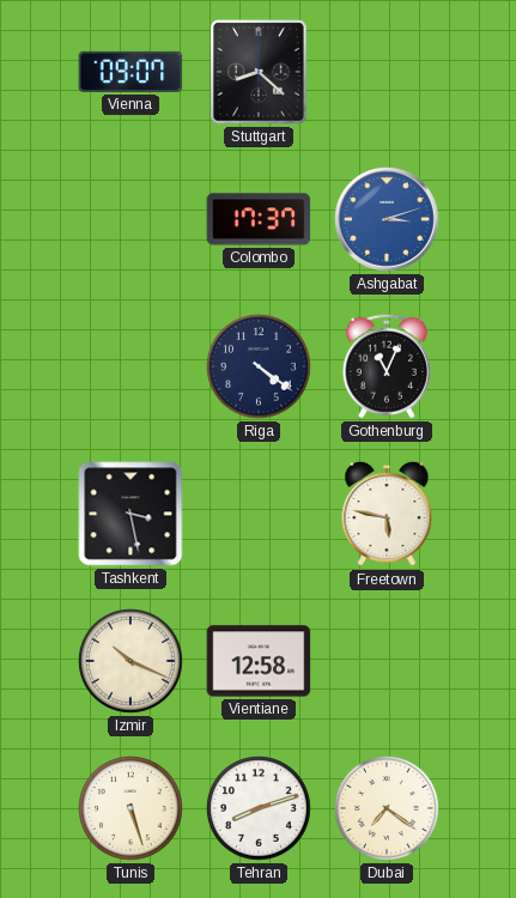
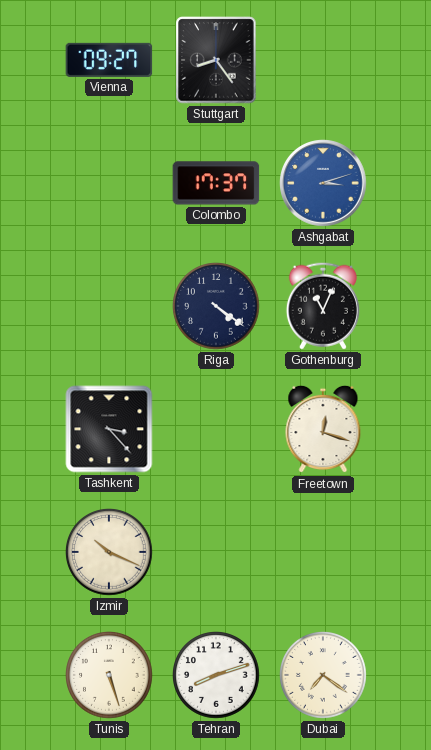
Vienna: 09:07 -> 09:27 (109, 60)
Stuttgart: 8:22 -> 8:24 (216, 60)
Tashkent: 3:28 -> 3:23 (109, 429)
Freetown: 5:47 -> 12:18 (323, 429)
Vientiane: 12:58 -> none (259, 661)
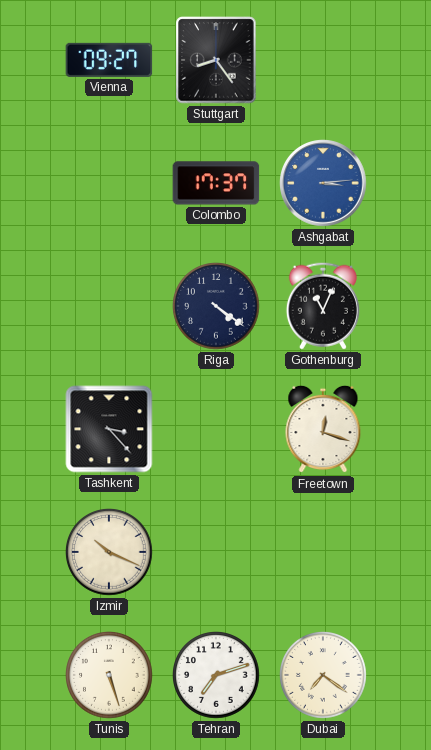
Ashgabat: 3:12 -> 3:14 (323, 183)
Tehran: 8:12 -> 7:12 (217, 676)
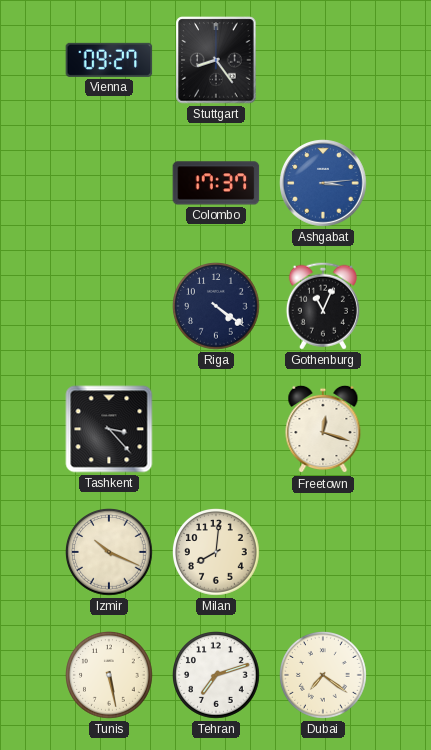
Milan: none -> 8:01 (217, 553)
Tunis: 5:27 -> 5:28 (110, 676)
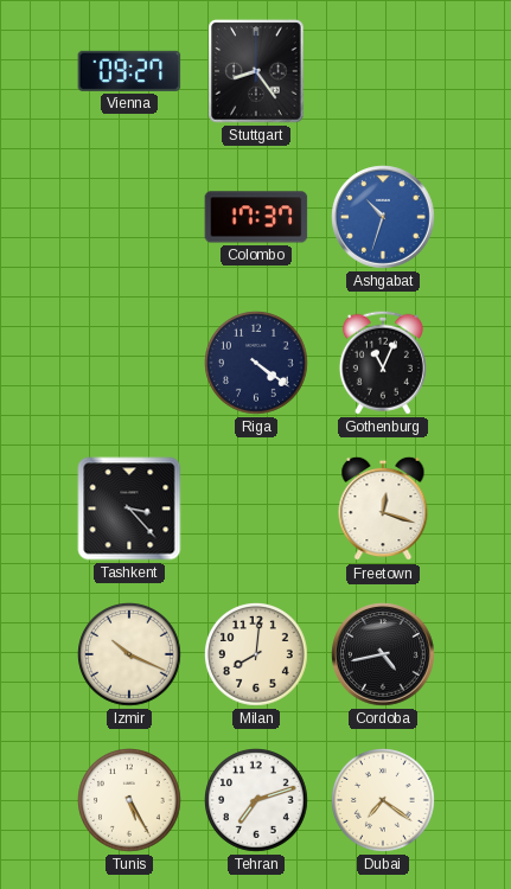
Ashgabat: 3:14 -> 10:33 (383, 217)
Cordoba: none -> 4:43 (383, 654)
Tunis: 5:28 -> 5:25 (130, 801)
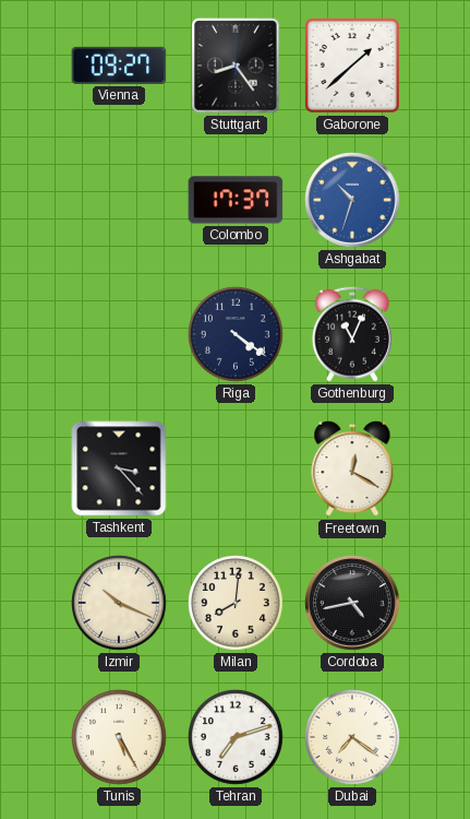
Gaborone: none -> 1:38 (352, 66)
Freetown: 12:18 -> 12:20 (352, 468)
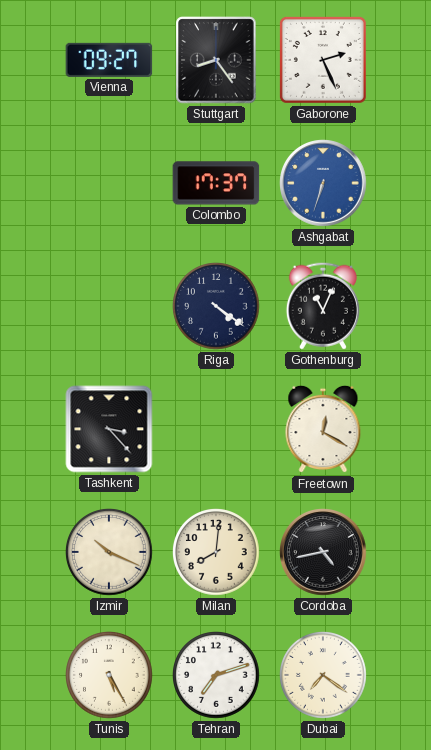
Gaborone: 1:38 -> 2:26 (323, 60)
Ashgabat: 10:33 -> 6:33 (323, 183)
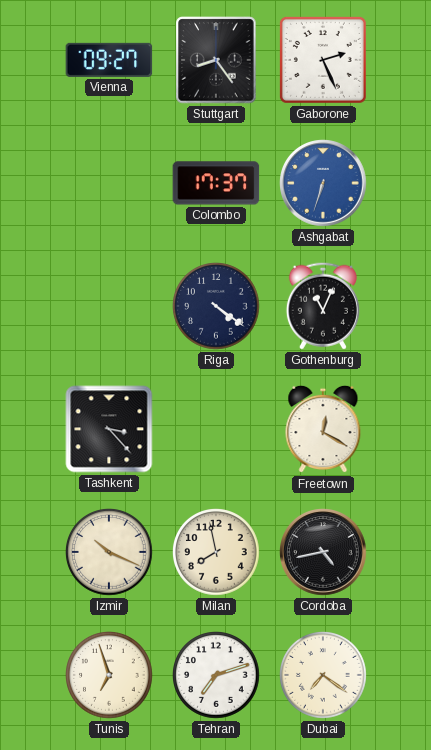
Milan: 8:01 -> 7:58 (217, 553)
Tunis: 5:25 -> 6:57 (110, 676)
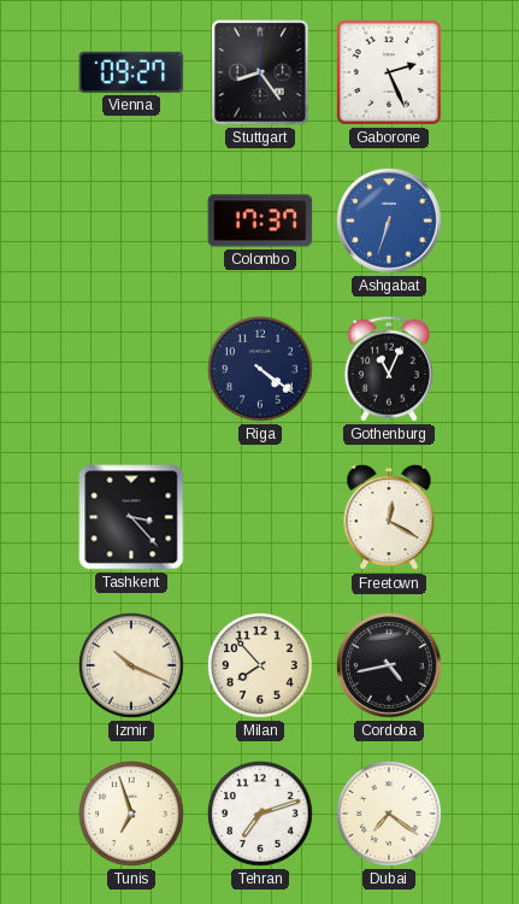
Milan: 7:58 -> 7:53 (261, 667)
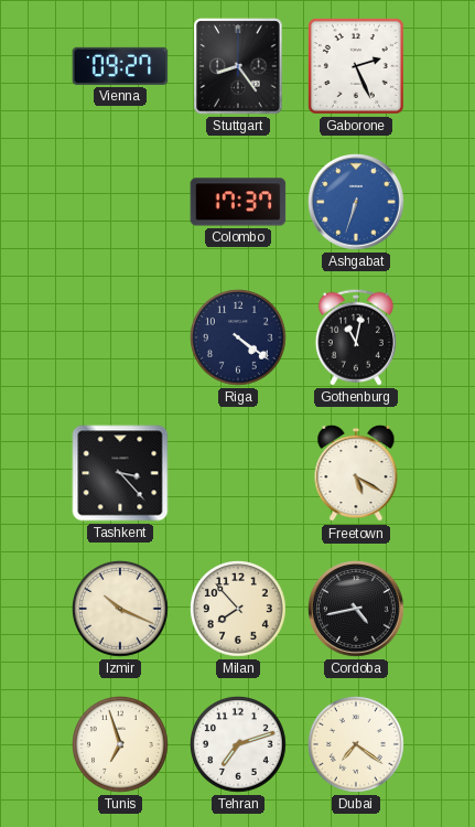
Gothenburg: 11:04 -> 11:02 (356, 337)
Freetown: 12:20 -> 5:20 (356, 473)
